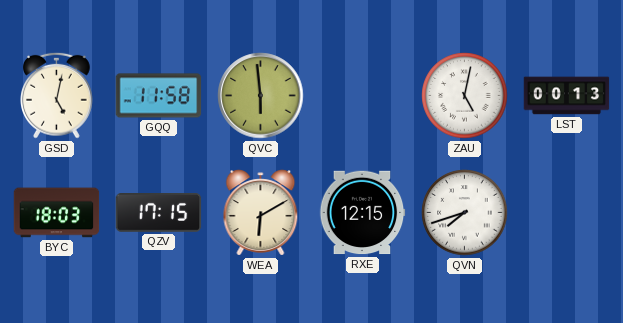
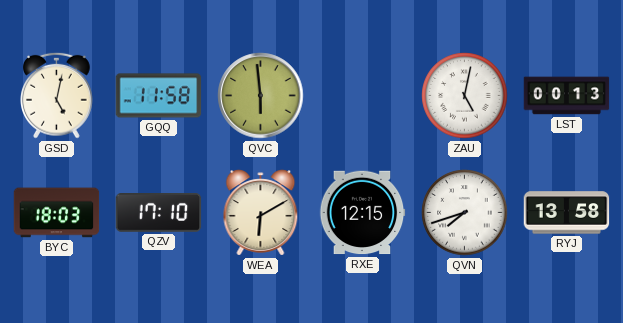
QZV: 17:15 -> 17:10 (159, 213)
RYJ: none -> 13:58 (567, 213)
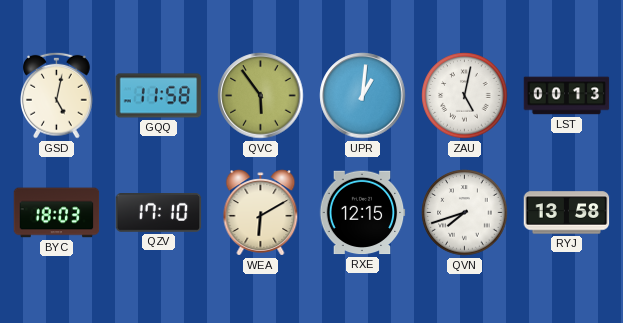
QVC: 5:59 -> 5:54 (261, 96)
UPR: none -> 1:01 (363, 96)
